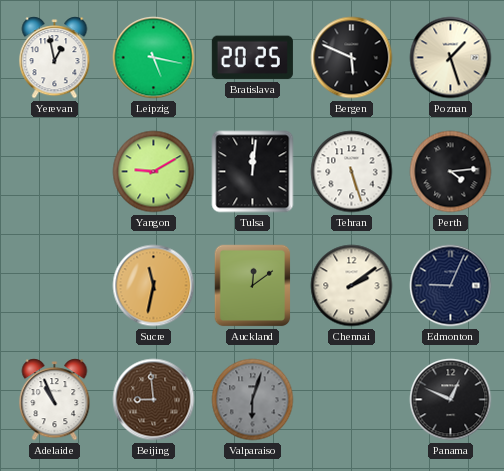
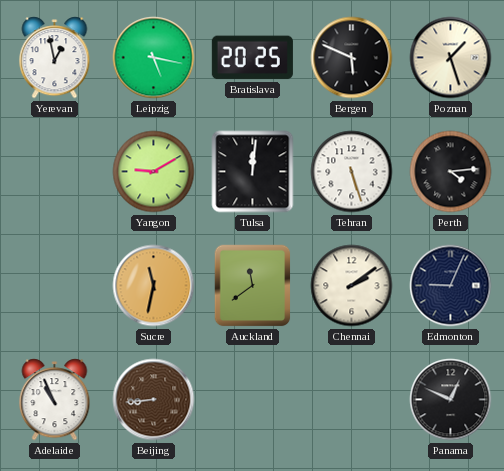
Auckland: 12:09 -> 11:39 (253, 286)
Beijing: 8:59 -> 8:44 (154, 400)
Valparaiso: 6:03 -> none (253, 400)
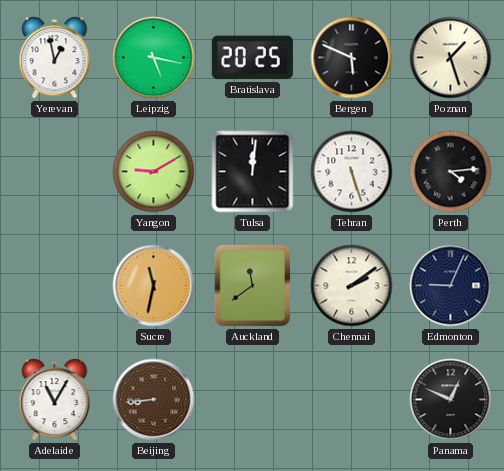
Adelaide: 10:56 -> 11:05 (55, 400)
